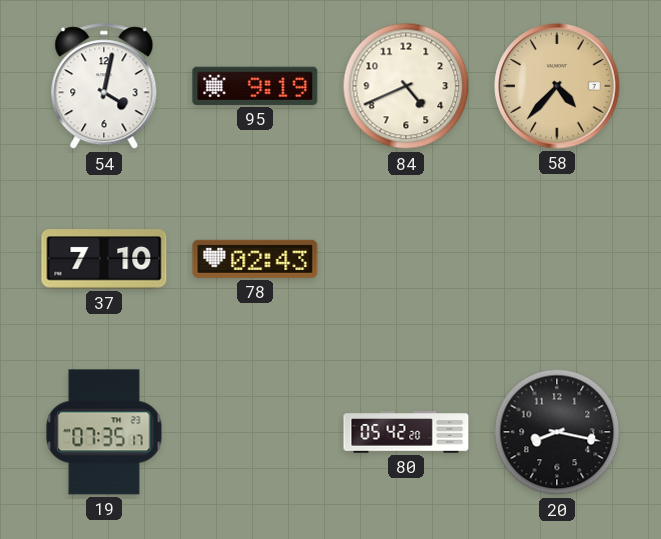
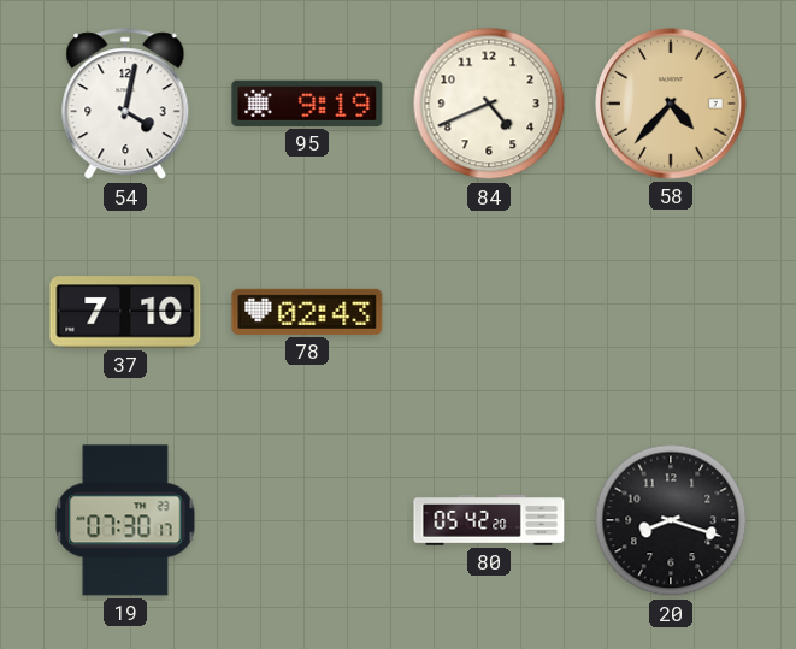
19: 07:35 -> 07:30 (125, 520)
20: 8:17 -> 8:18 (671, 520)
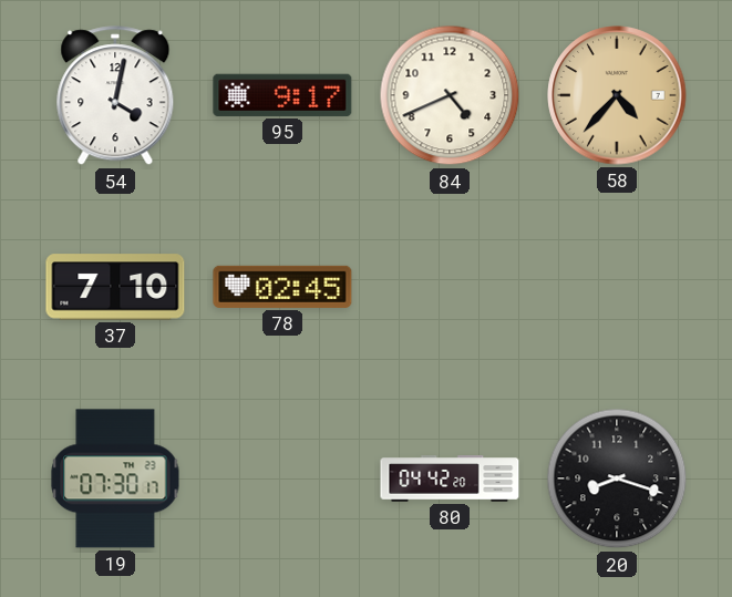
95: 9:19 -> 9:17 (282, 95)
78: 02:43 -> 02:45 (282, 287)
80: 05:42 -> 04:42 (450, 478)
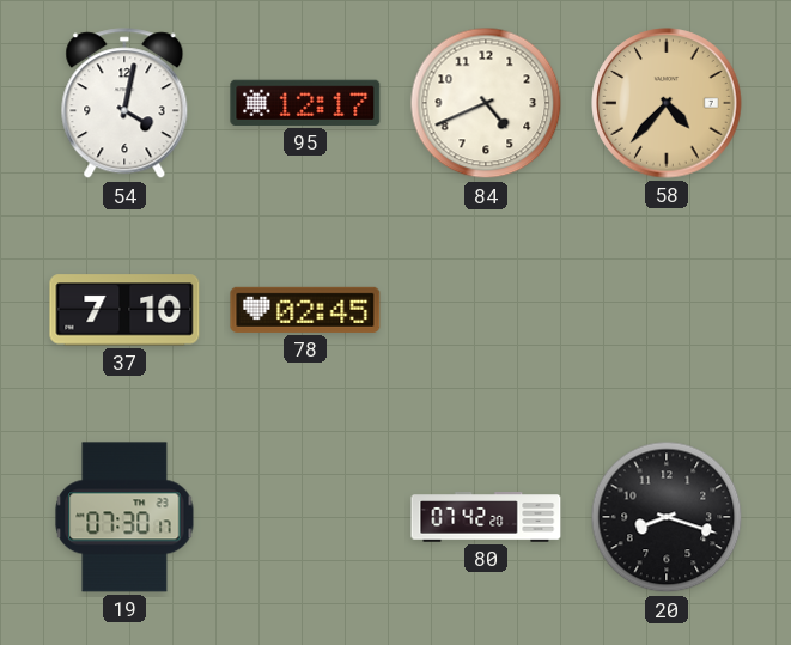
95: 9:17 -> 12:17 (305, 103)
80: 04:42 -> 07:42 (486, 517)
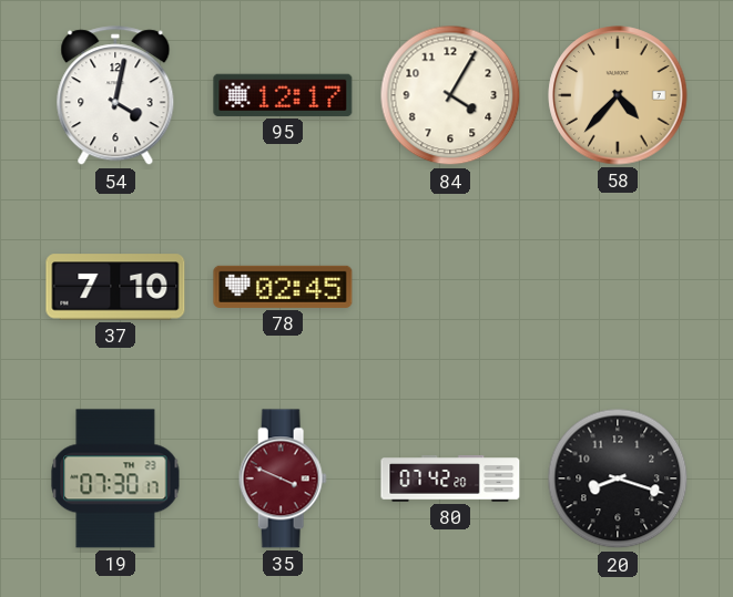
84: 4:41 -> 4:05 (450, 95)
35: none -> 3:49 (283, 478)
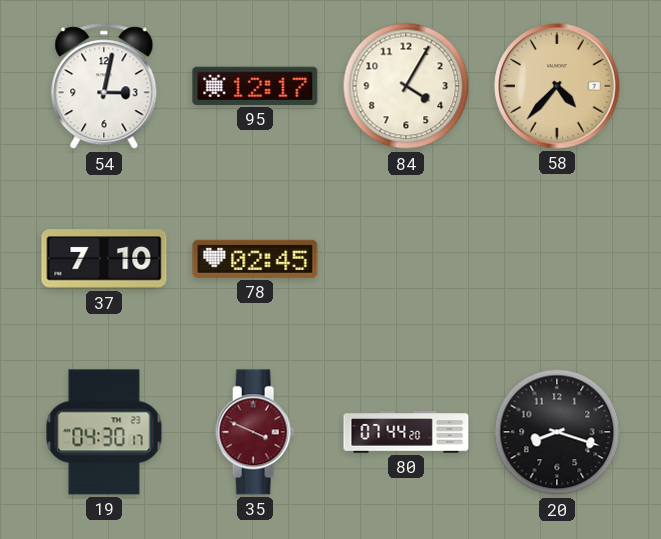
54: 4:02 -> 3:02 (104, 87)
19: 07:30 -> 04:30 (104, 432)
80: 07:42 -> 07:44 (406, 432)
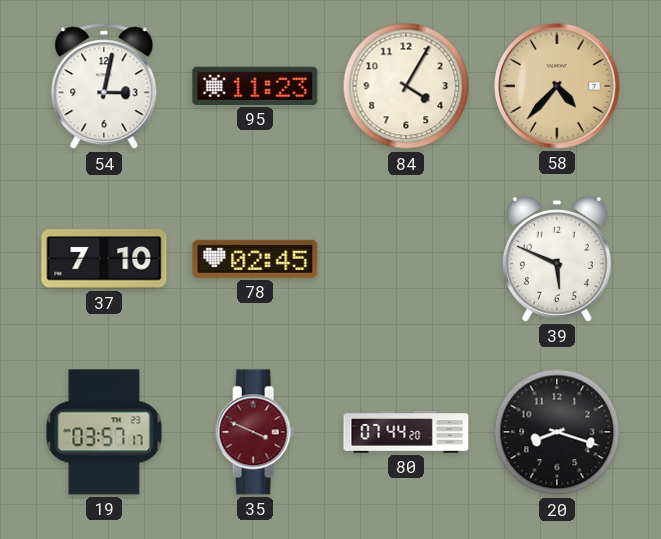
95: 12:17 -> 11:23 (255, 86)
39: none -> 5:49 (557, 259)
19: 04:30 -> 03:57 (104, 432)
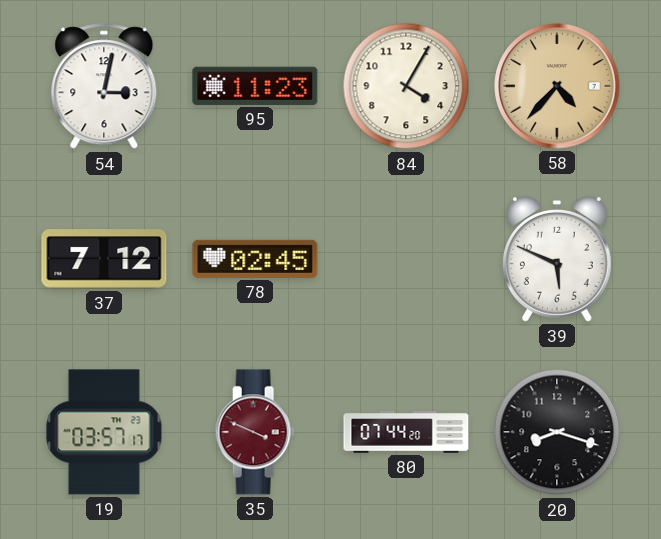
37: 7:10 -> 7:12 (104, 259)
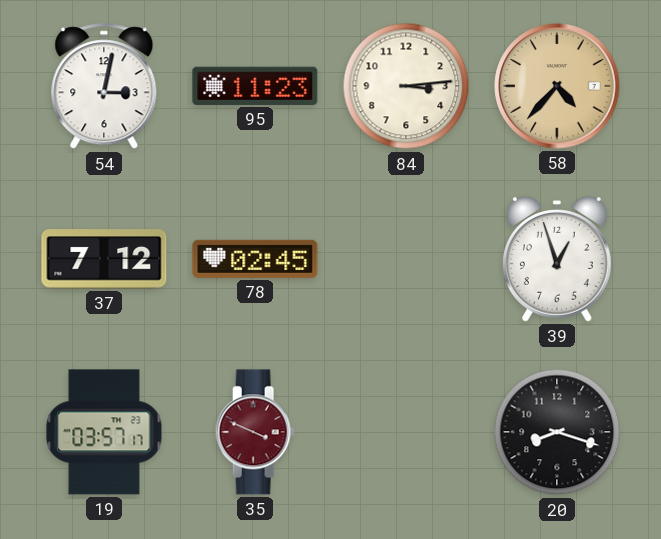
84: 4:05 -> 3:14 (406, 86)
39: 5:49 -> 12:57 (557, 259)
80: 07:44 -> none (406, 432)
